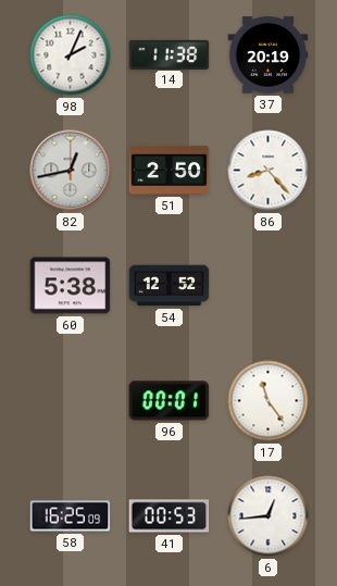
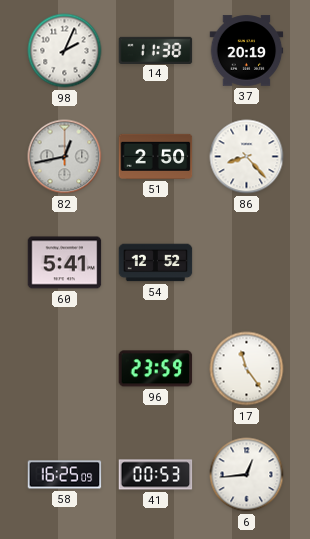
60: 5:38 -> 5:41 (65, 263)
96: 00:01 -> 23:59 (156, 369)
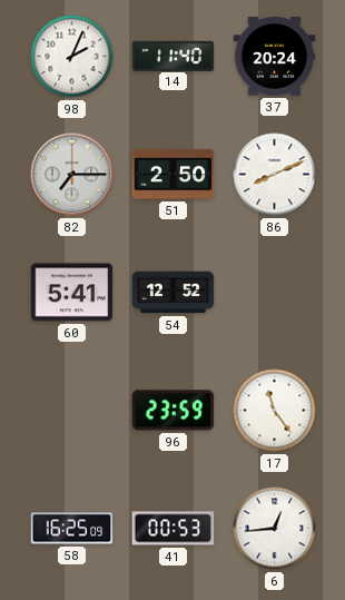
14: 11:38 -> 11:40 (174, 56)
37: 20:19 -> 20:24 (275, 57)
82: 12:43 -> 7:15 (72, 175)
86: 8:23 -> 8:11 (275, 175)
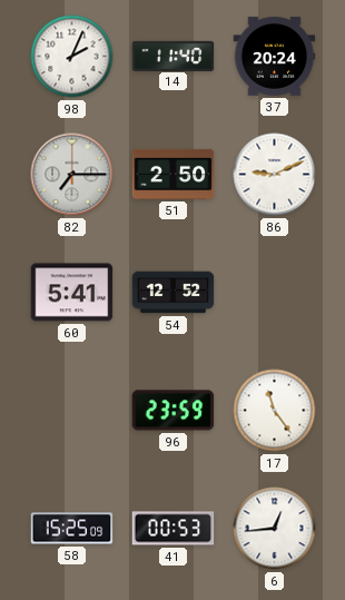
86: 8:11 -> 9:11 (275, 175)
58: 16:25 -> 15:25 (72, 529)
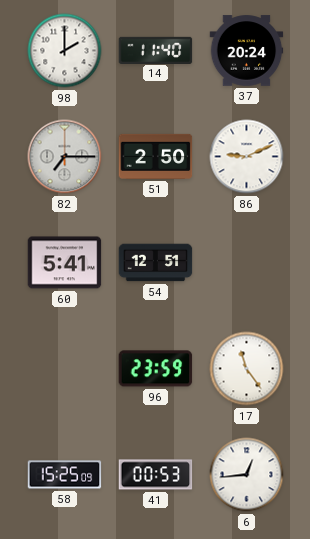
98: 2:04 -> 2:00 (65, 51)
54: 12:52 -> 12:51 (156, 263)
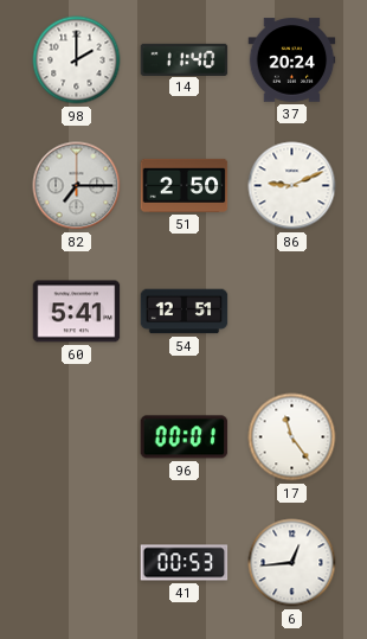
96: 23:59 -> 00:01 (185, 437)
58: 15:25 -> none (65, 475)
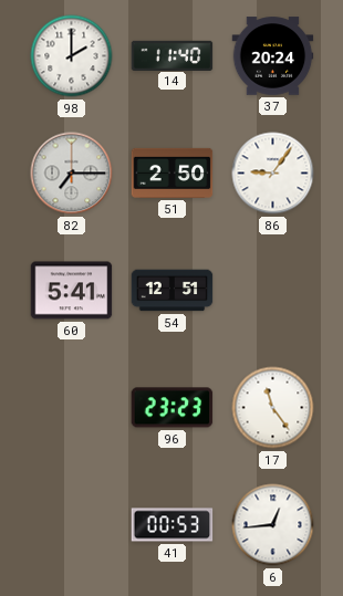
86: 9:11 -> 9:06 (273, 174)
96: 00:01 -> 23:23 (173, 408)
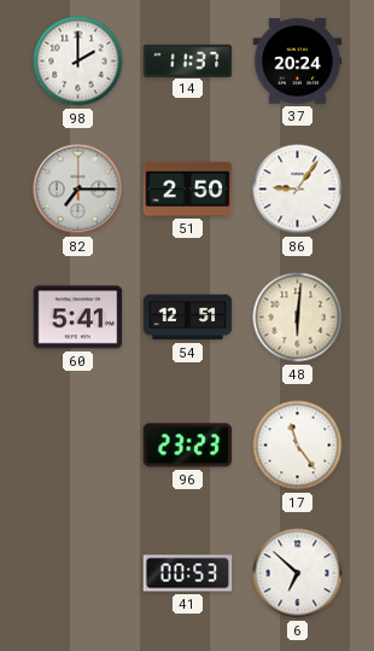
14: 11:40 -> 11:37 (188, 60)
48: none -> 6:01 (298, 318)
6: 12:44 -> 6:52 (298, 574)
